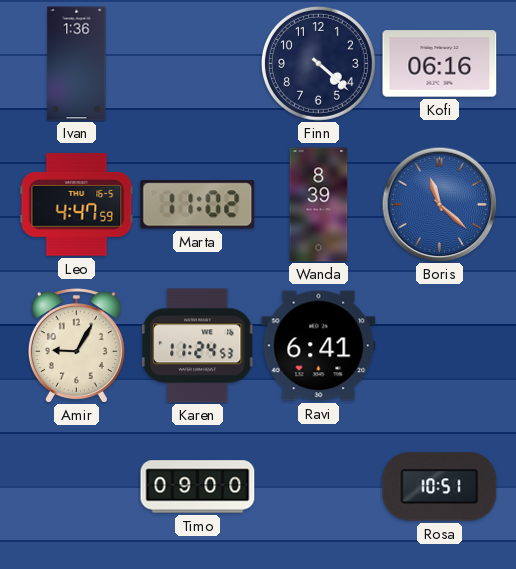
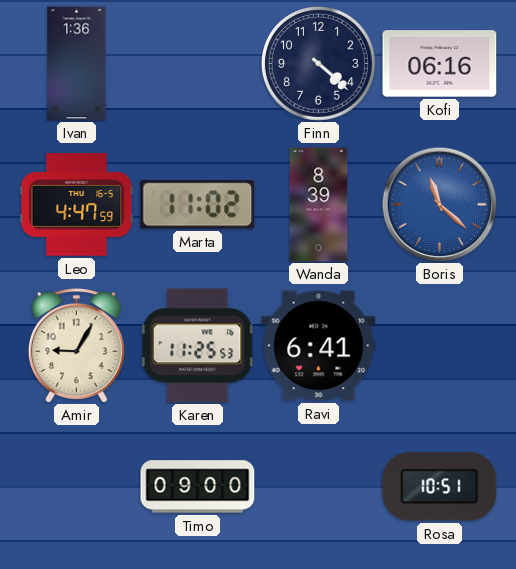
Karen: 11:24 -> 11:25 (198, 346)
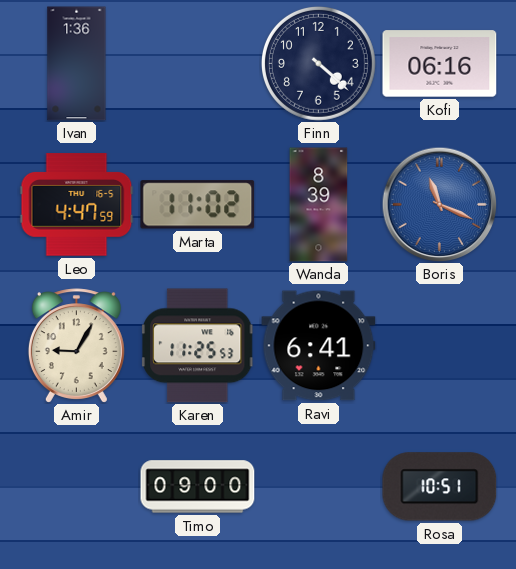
Boris: 11:22 -> 11:19 (439, 204)
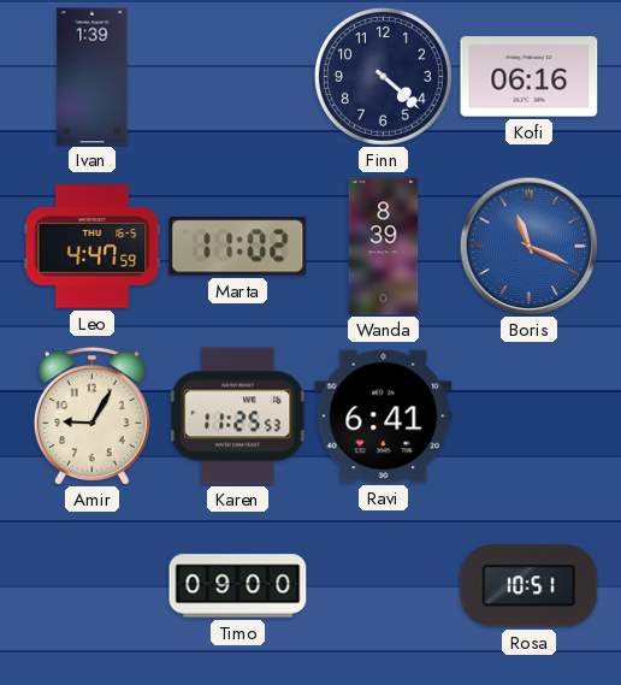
Ivan: 1:36 -> 1:39 (93, 77)
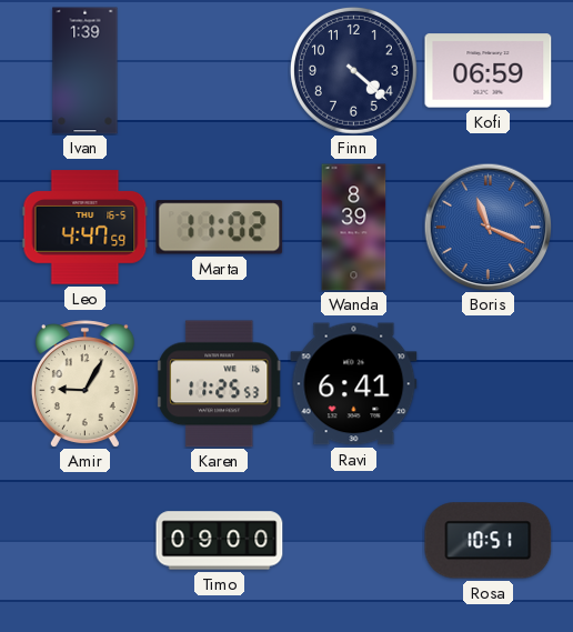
Kofi: 06:16 -> 06:59 (489, 71)
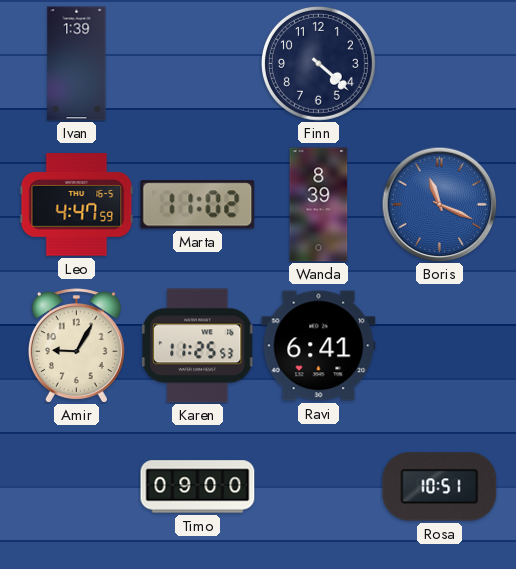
Kofi: 06:59 -> none (489, 71)
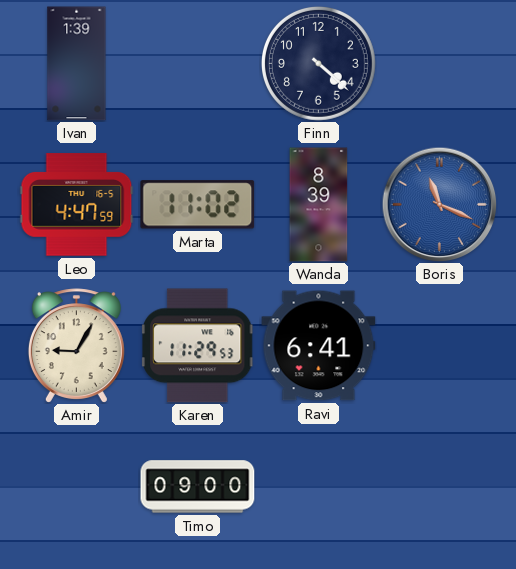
Karen: 11:25 -> 11:29 (198, 346)
Rosa: 10:51 -> none (440, 487)
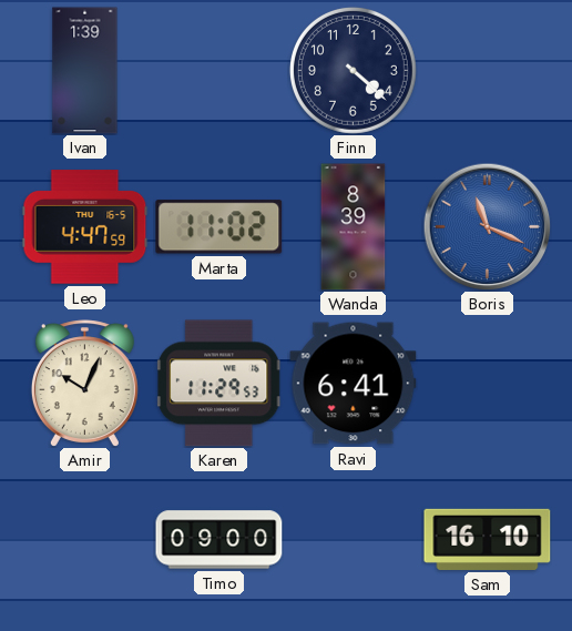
Amir: 9:05 -> 10:04 (84, 384)
Sam: none -> 16:10 (488, 539)
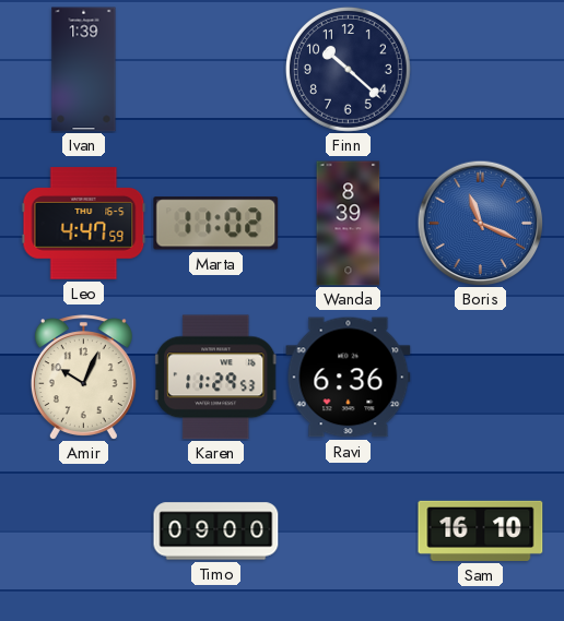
Finn: 4:22 -> 10:22 (348, 69)
Ravi: 6:41 -> 6:36 (349, 378)
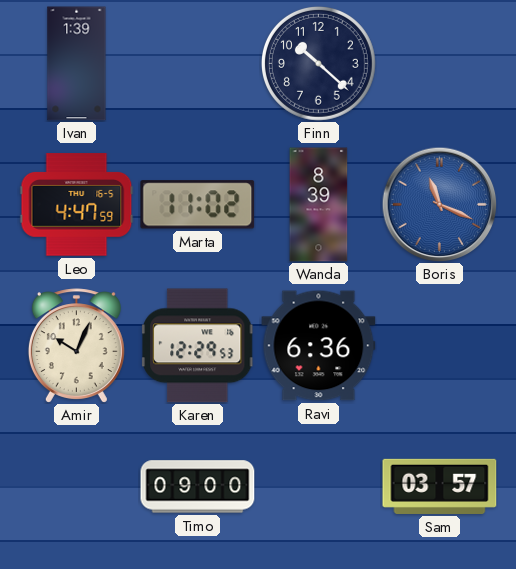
Karen: 11:29 -> 12:29 (198, 346)
Sam: 16:10 -> 03:57 (440, 486)
